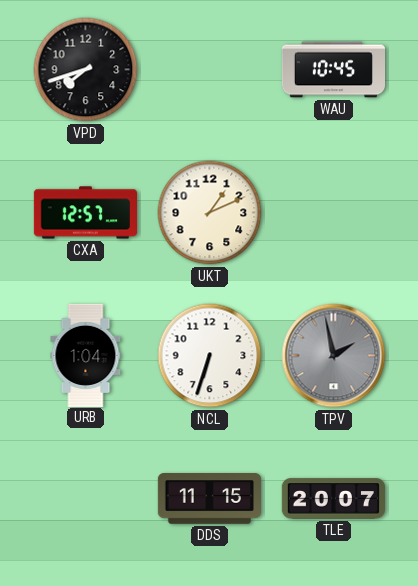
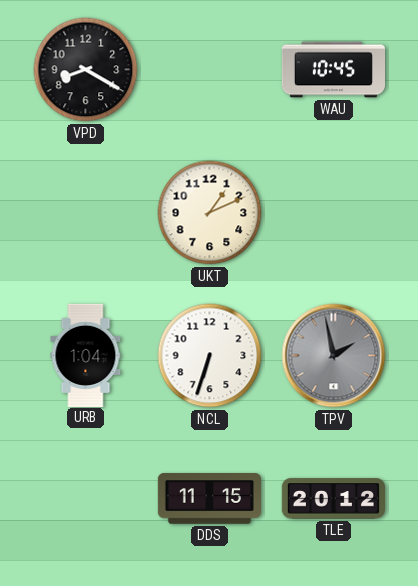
VPD: 7:42 -> 8:20 (86, 70)
CXA: 12:57 -> none (85, 213)
TLE: 20:07 -> 20:12 (333, 499)
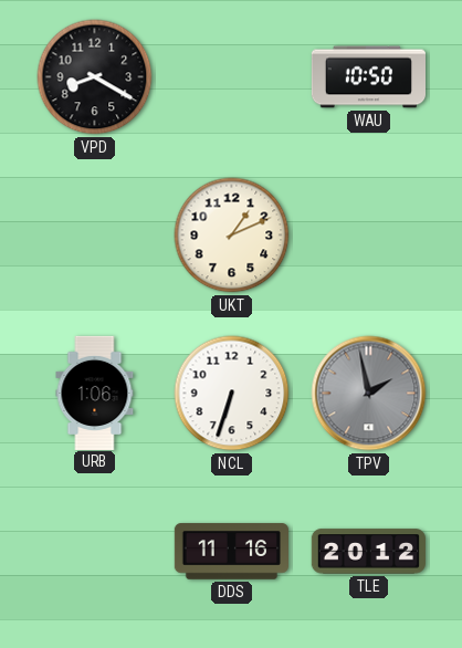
WAU: 10:45 -> 10:50 (368, 77)
URB: 1:04 -> 1:06 (95, 393)
DDS: 11:15 -> 11:16 (231, 552)
